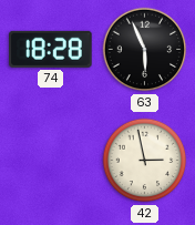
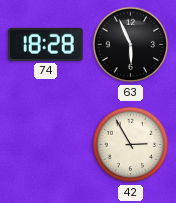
42: 2:58 -> 2:55 (131, 145)
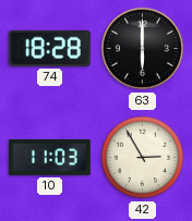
63: 5:56 -> 6:00 (143, 49)
10: none -> 11:03 (50, 157)
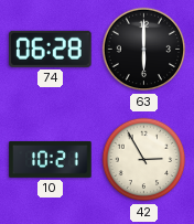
74: 18:28 -> 06:28 (51, 49)
10: 11:03 -> 10:21 (51, 159)
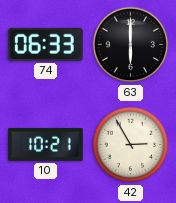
74: 06:28 -> 06:33 (46, 44)
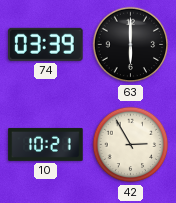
74: 06:33 -> 03:39 (46, 44)
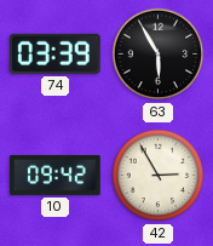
63: 6:00 -> 5:55 (159, 55)
10: 10:21 -> 09:42 (56, 175)
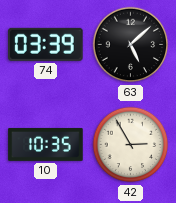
63: 5:55 -> 5:08 (131, 45)
10: 09:42 -> 10:35 (46, 144)
